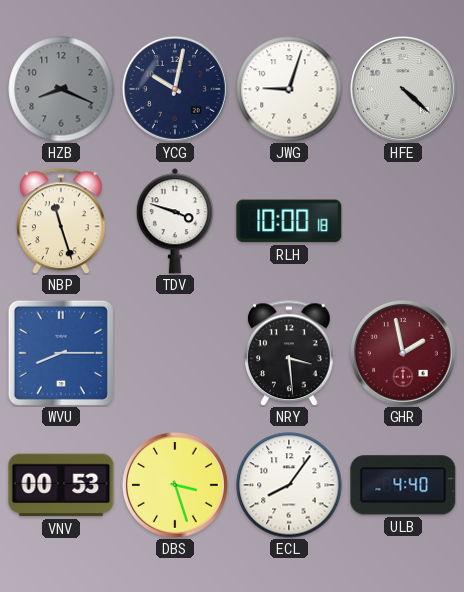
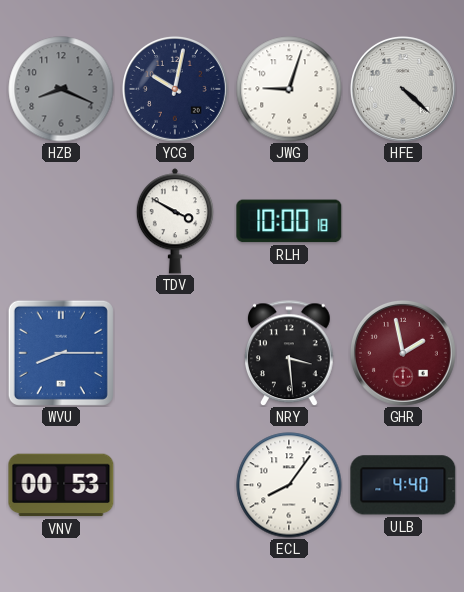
NBP: 11:27 -> none (62, 221)
TDV: 3:48 -> 3:50 (175, 221)
DBS: 3:27 -> none (175, 485)
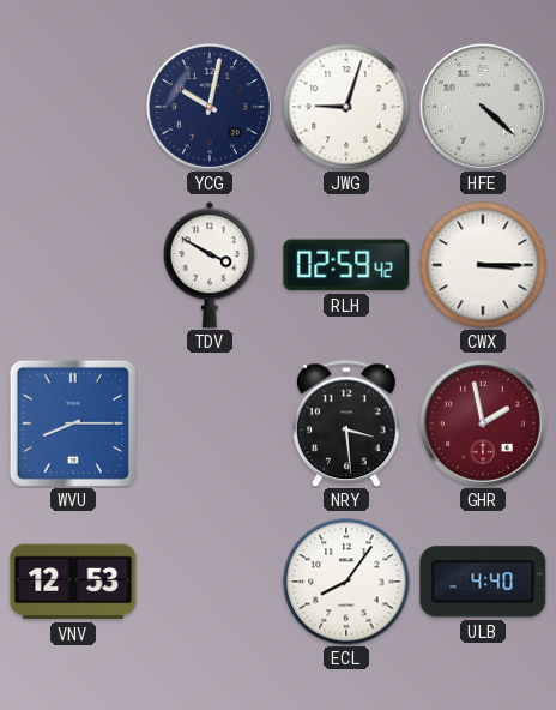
HZB: 8:19 -> none (61, 89)
RLH: 10:00 -> 02:59 (346, 265)
CWX: none -> 3:15 (483, 265)
VNV: 00:53 -> 12:53 (73, 582)
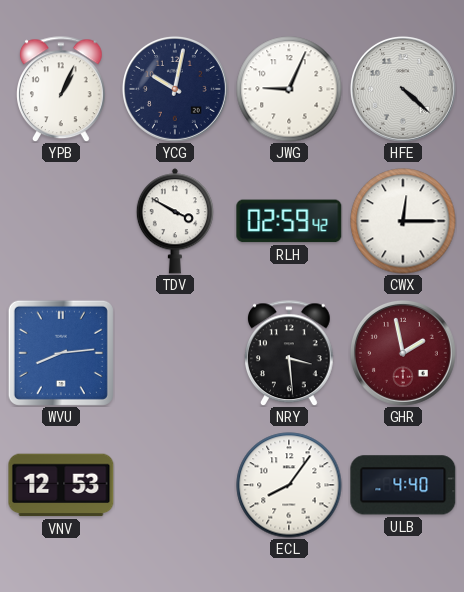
YPB: none -> 1:04 (62, 89)
JWG: 9:03 -> 9:04 (289, 89)
CWX: 3:15 -> 12:15 (403, 221)
WVU: 8:15 -> 8:14 (61, 353)
